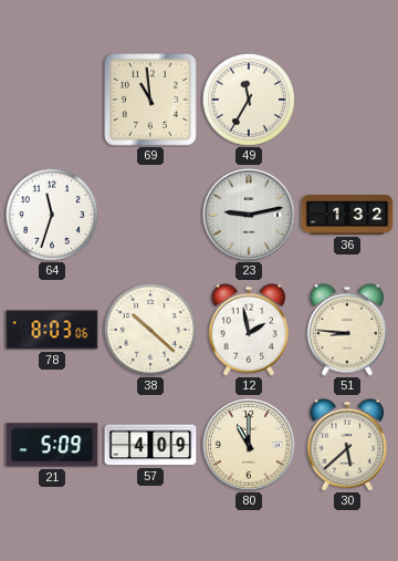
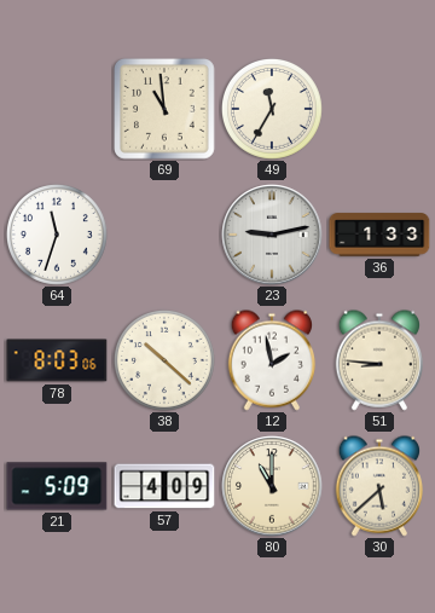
36: 1:32 -> 1:33 (379, 235)
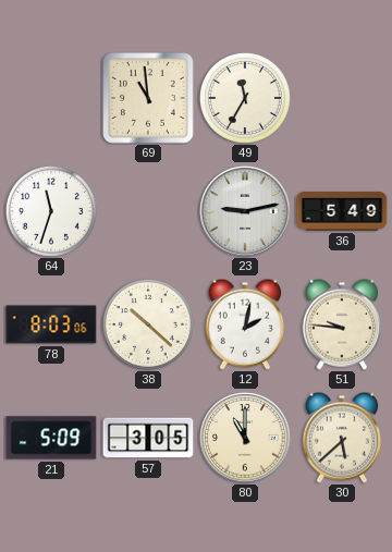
36: 1:33 -> 5:49 (342, 211)
12: 1:58 -> 2:02 (244, 324)
51: 8:46 -> 9:46 (341, 324)
57: 4:09 -> 3:05 (148, 438)
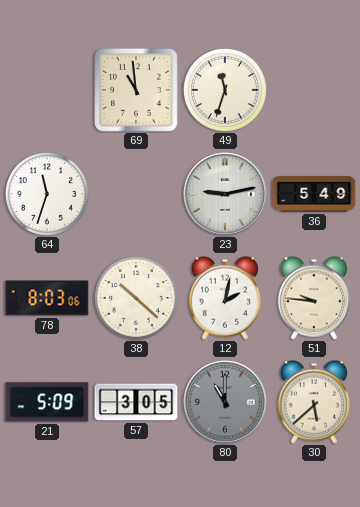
49: 11:35 -> 11:33 (225, 90)
80 dial: cream -> grey (225, 402)
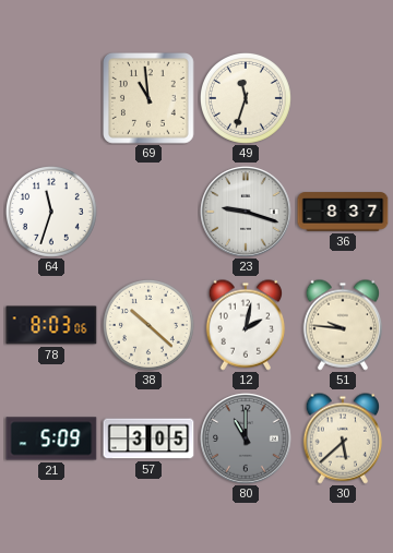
23: 9:13 -> 9:18 (246, 212)
36: 5:49 -> 8:37 (343, 212)
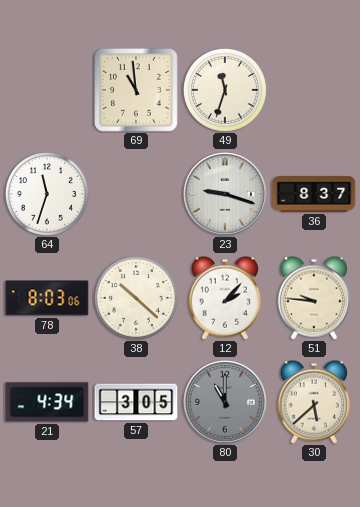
12: 2:02 -> 2:07 (224, 298)
21: 5:09 -> 4:34 (47, 402)
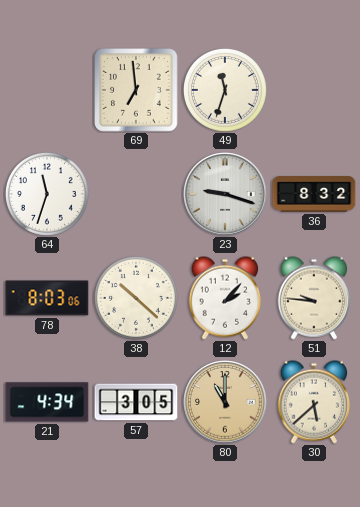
69: 10:59 -> 6:59 (137, 91)
36: 8:37 -> 8:32 (314, 194)
80 dial: grey -> champagne (225, 402)
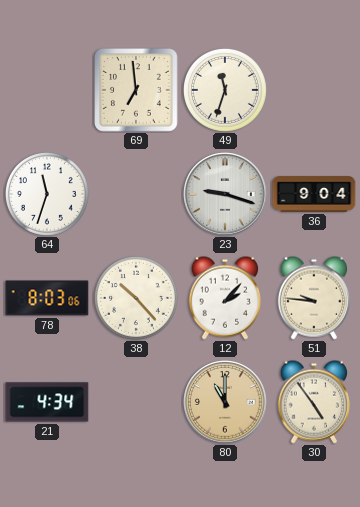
36: 8:32 -> 9:04 (314, 194)
38: 10:22 -> 10:23 (136, 298)
57: 3:05 -> none (136, 402)
30: 5:38 -> 4:54 (313, 402)
